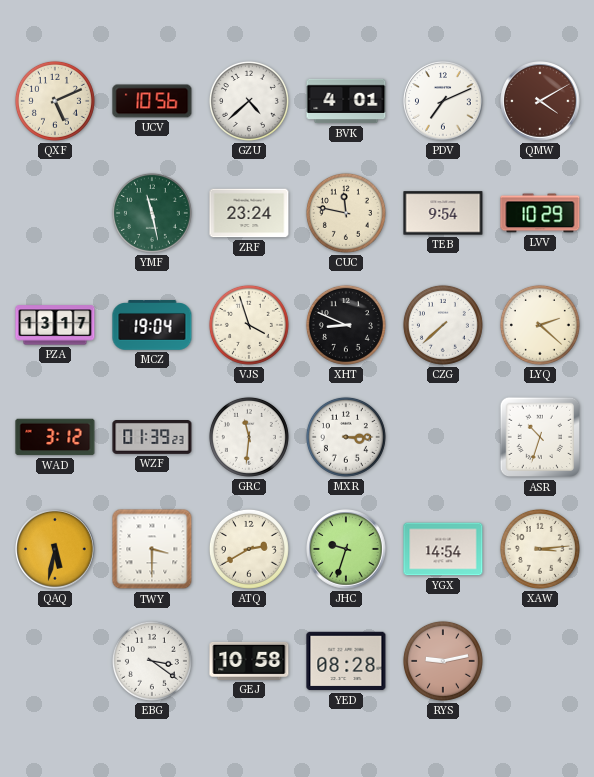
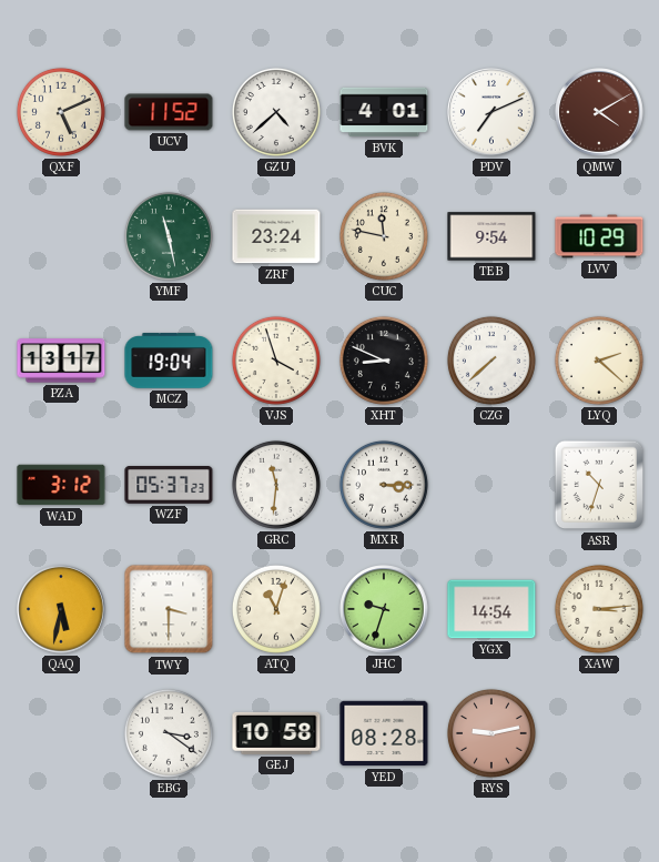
UCV: 10:56 -> 11:52 (169, 112)
WZF: 01:39 -> 05:37 (169, 486)
ATQ: 2:40 -> 11:03 (276, 609)
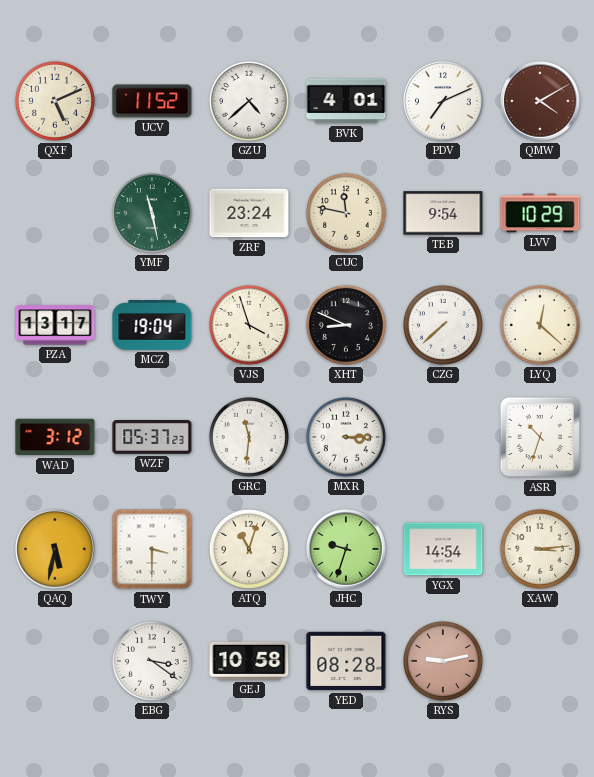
LYQ: 2:22 -> 12:22 (540, 325)
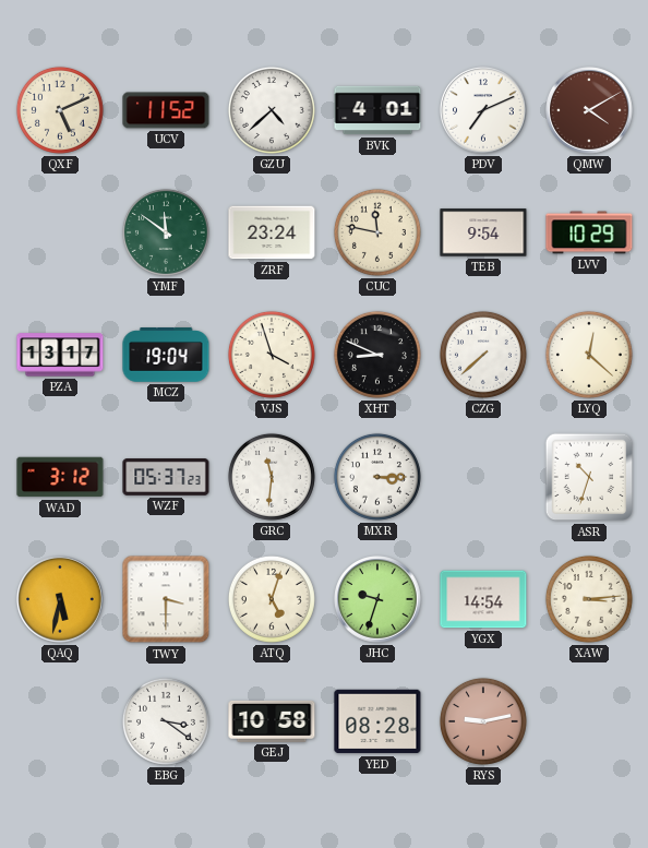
YMF: 11:28 -> 11:51 (166, 232)
ATQ: 11:03 -> 5:03 (272, 599)
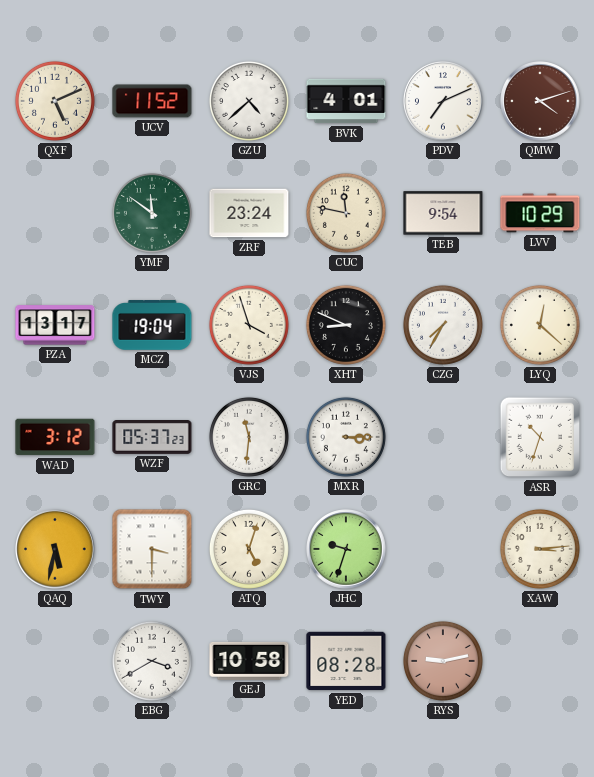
QMW: 4:10 -> 4:12 (540, 101)
CZG: 7:38 -> 7:35 (443, 325)
YGX: 14:54 -> none (483, 599)
EBG: 3:21 -> 3:40 (152, 661)
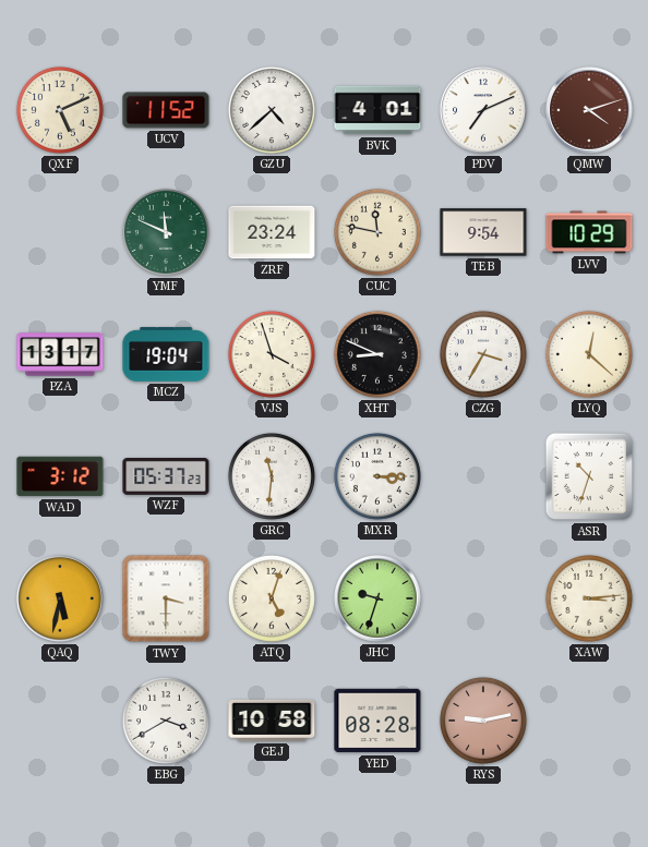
YMF: 11:51 -> 11:49 (166, 232)
CZG: 7:35 -> 3:35 (483, 354)
